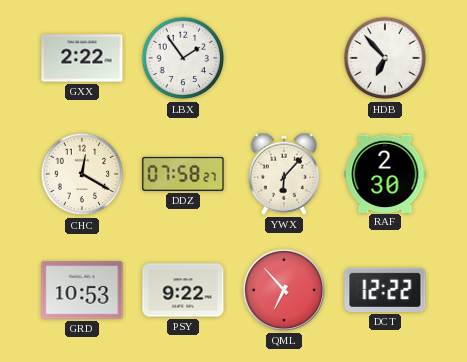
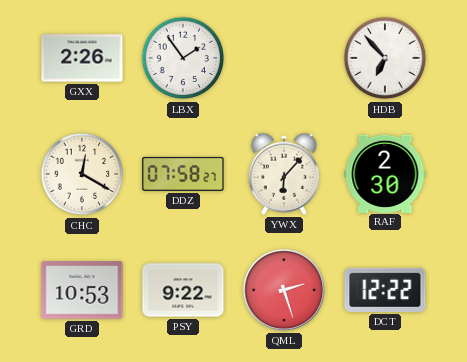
GXX: 2:22 -> 2:26 (82, 58)
QML: 6:53 -> 2:27 (284, 290)
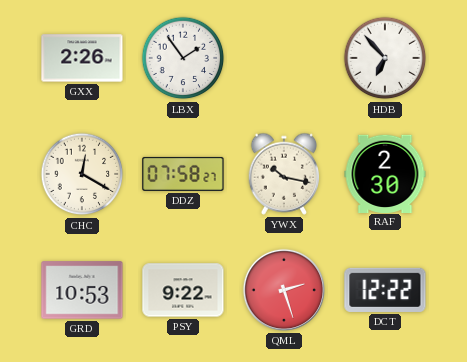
YWX: 6:07 -> 10:17 (284, 174)
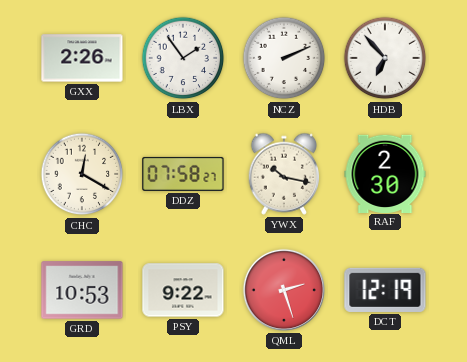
NCZ: none -> 2:11 (284, 58)
DCT: 12:22 -> 12:19 (385, 290)
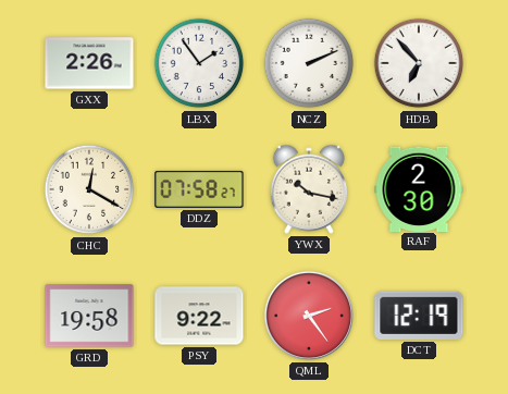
GRD: 10:53 -> 19:58 (89, 316)
QML: 2:27 -> 2:24 (309, 316)
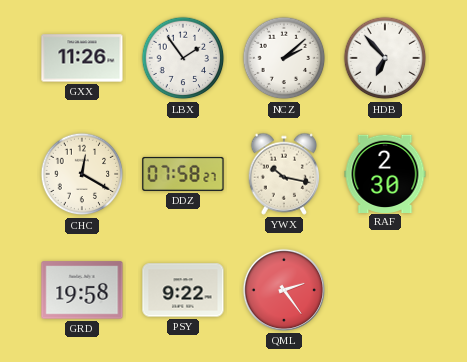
GXX: 2:26 -> 11:26 (82, 58)
NCZ: 2:11 -> 2:08 (284, 58)
DCT: 12:19 -> none (419, 316)
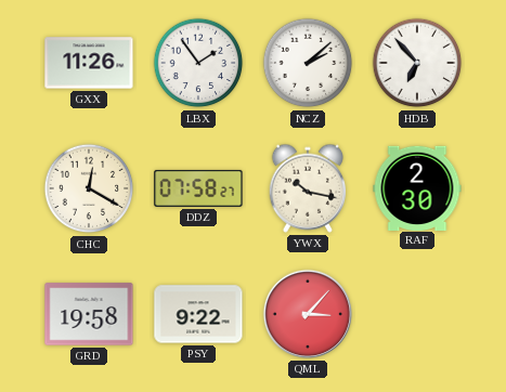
QML: 2:24 -> 3:07 (308, 314)
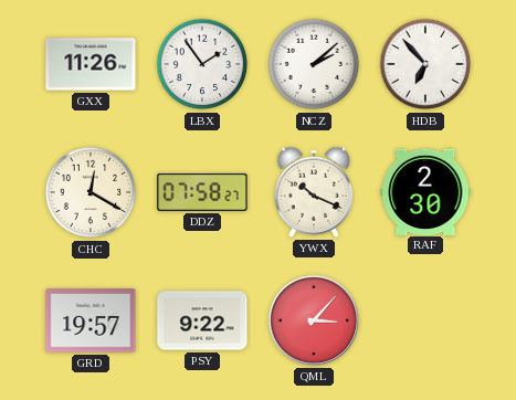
YWX: 10:17 -> 10:19 (314, 192)
GRD: 19:58 -> 19:57 (91, 320)
